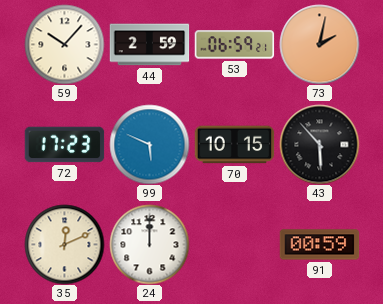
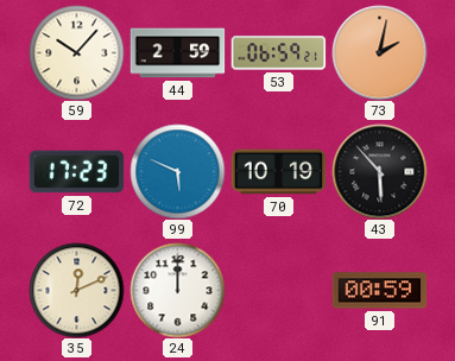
70: 10:15 -> 10:19 (278, 172)
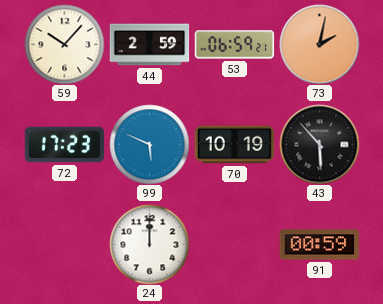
35: 12:11 -> none (76, 290)
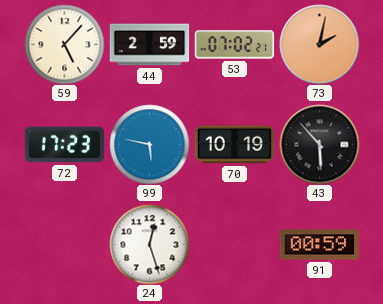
59: 10:07 -> 5:07 (64, 44)
53: 06:59 -> 07:02 (234, 45)
99: 5:49 -> 5:47 (149, 144)
24: 12:00 -> 12:27 (149, 244)
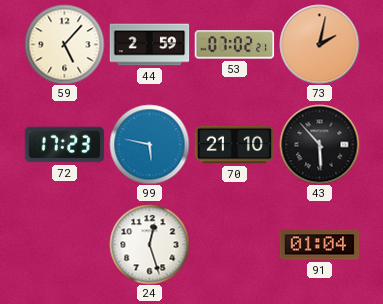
70: 10:19 -> 21:10 (234, 145)
91: 00:59 -> 01:04 (319, 245)
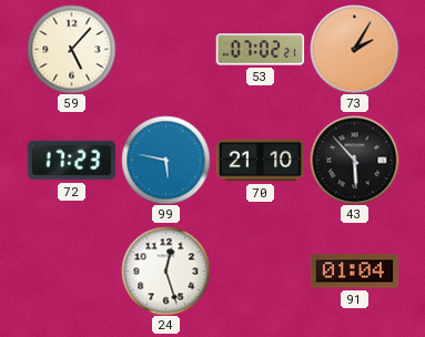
44: 2:59 -> none (149, 45)
73: 2:02 -> 2:05 (354, 49)
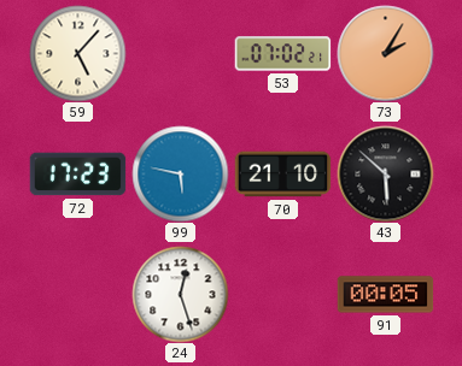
43: 5:53 -> 5:52 (385, 173)
91: 01:04 -> 00:05 (385, 295)
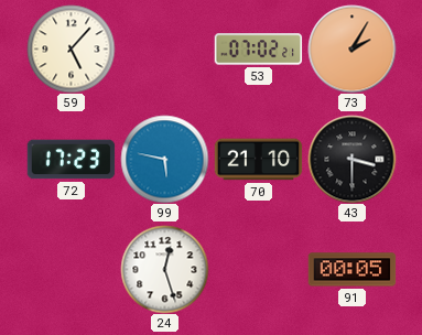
43: 5:52 -> 3:30 (351, 159)
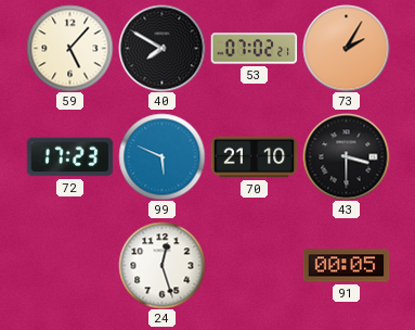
40: none -> 7:50 (161, 48)
99: 5:47 -> 5:49 (161, 156)
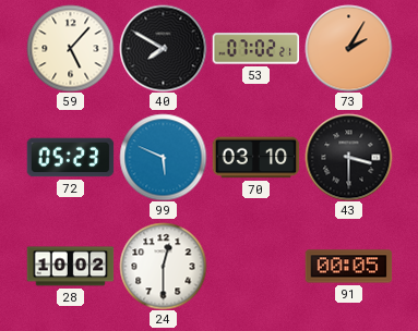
72: 17:23 -> 05:23 (70, 158)
70: 21:10 -> 03:10 (255, 158)
28: none -> 10:02 (70, 267)
24: 12:27 -> 12:30 (163, 266)
